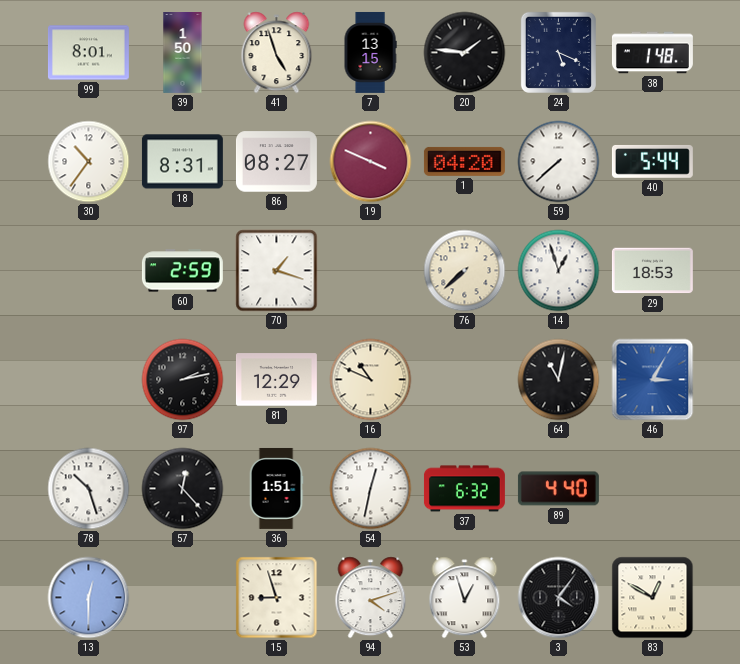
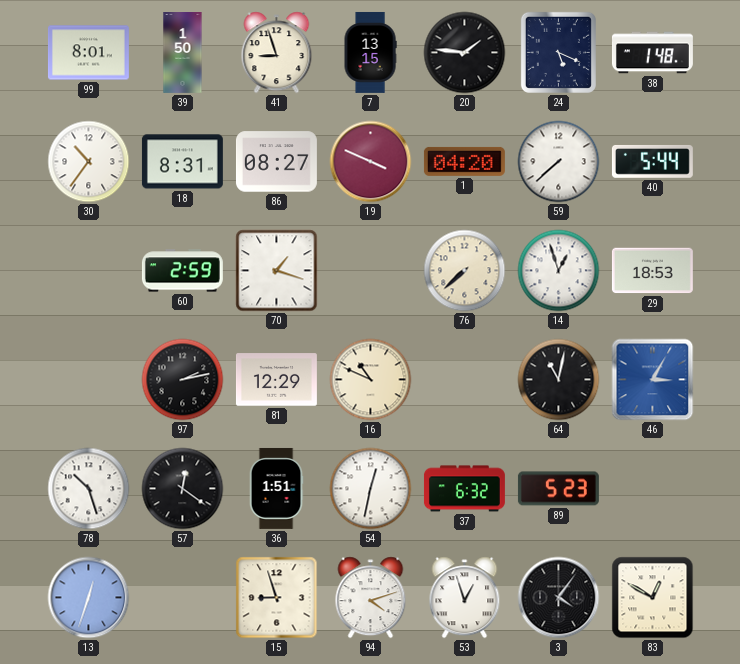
41: 4:57 -> 8:57 (277, 53)
57: 12:23 -> 12:21 (183, 489)
89: 4:40 -> 5:23 (558, 489)
13: 12:30 -> 12:33 (89, 598)
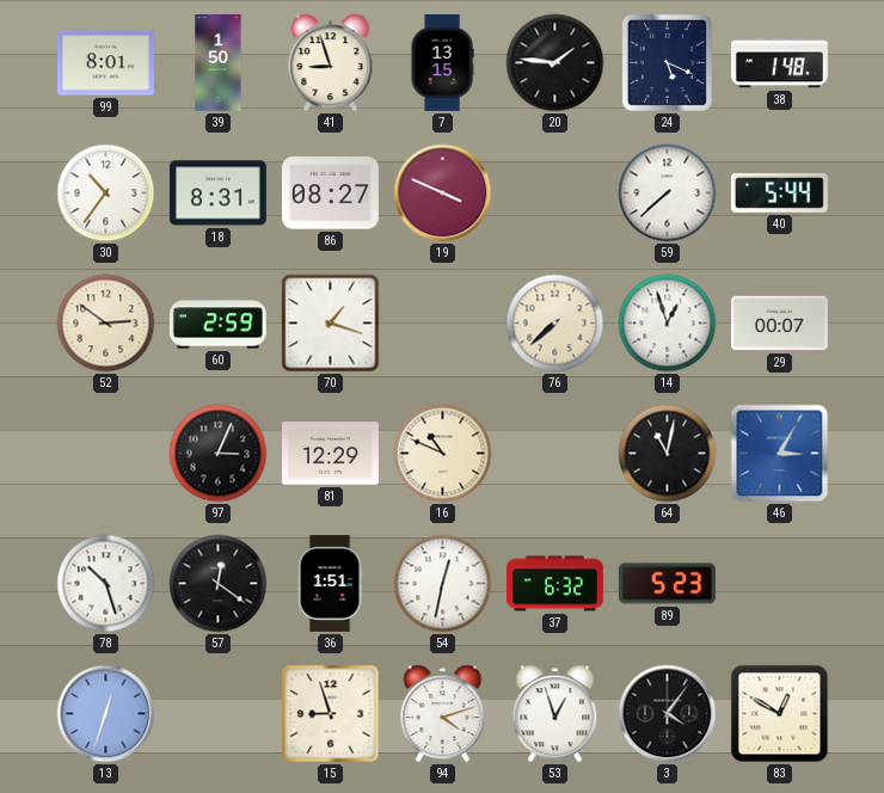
1: 04:20 -> none (464, 161)
52: none -> 2:51 (106, 324)
29: 18:53 -> 00:07 (779, 324)
97: 2:13 -> 3:04 (219, 454)
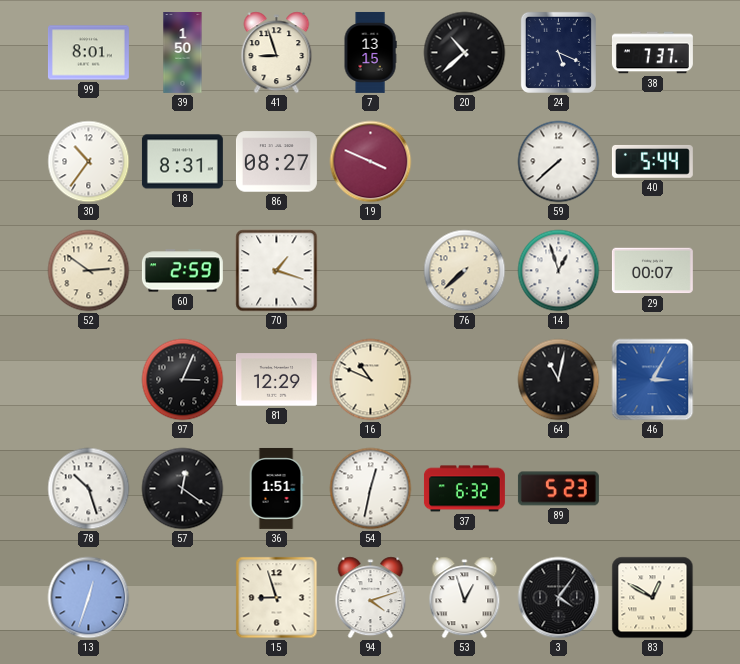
20: 1:46 -> 10:38 (465, 53)
38: 1:48 -> 7:37 (652, 53)
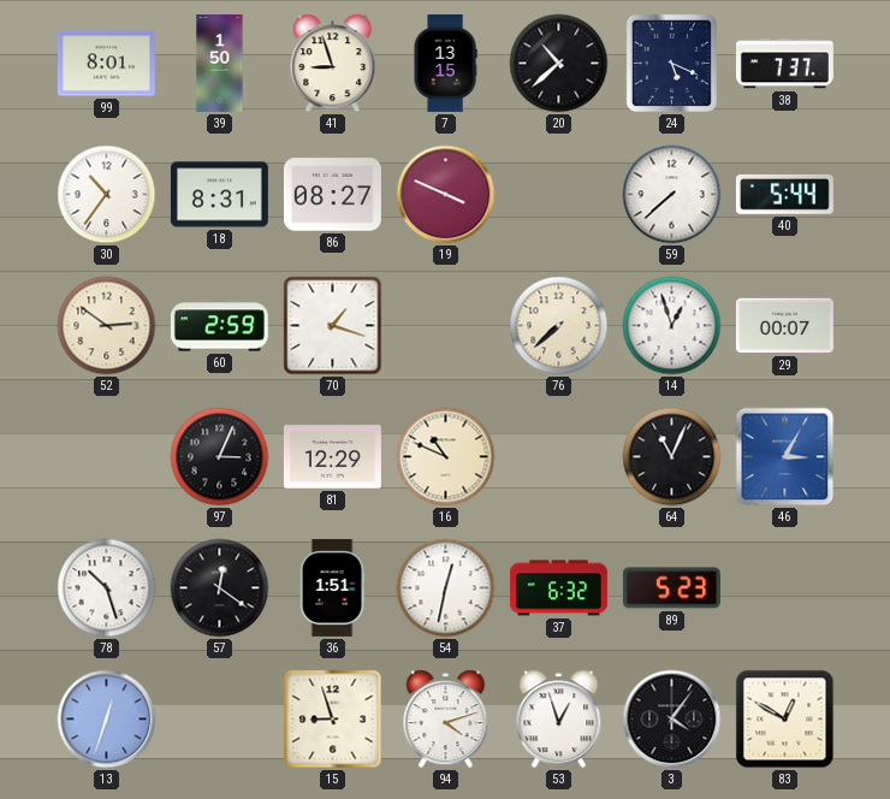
64: 11:02 -> 11:04 (672, 457)
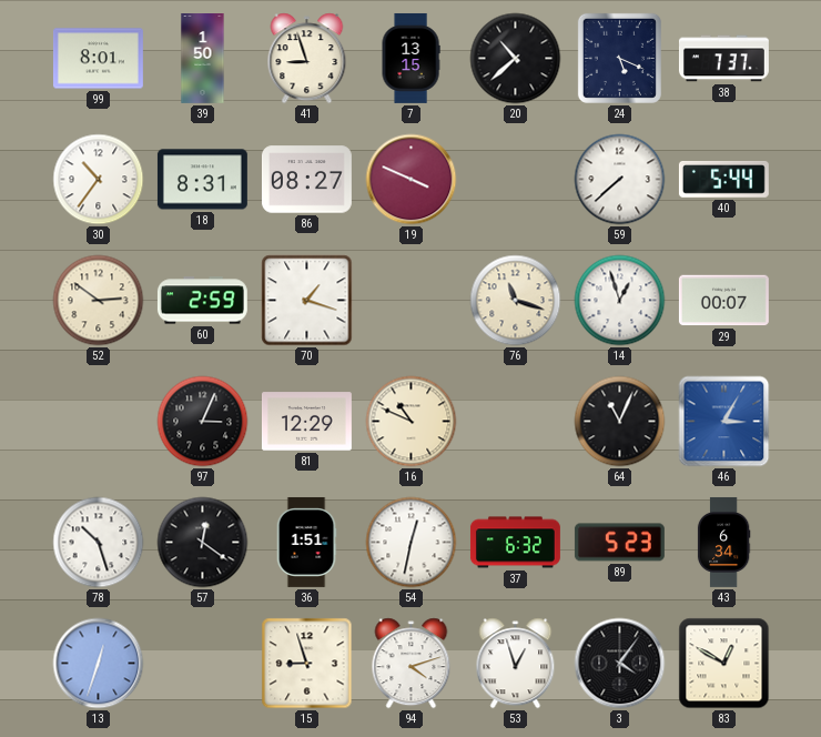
76: 7:38 -> 11:18 (516, 301)
43: none -> 6:34 (723, 542)
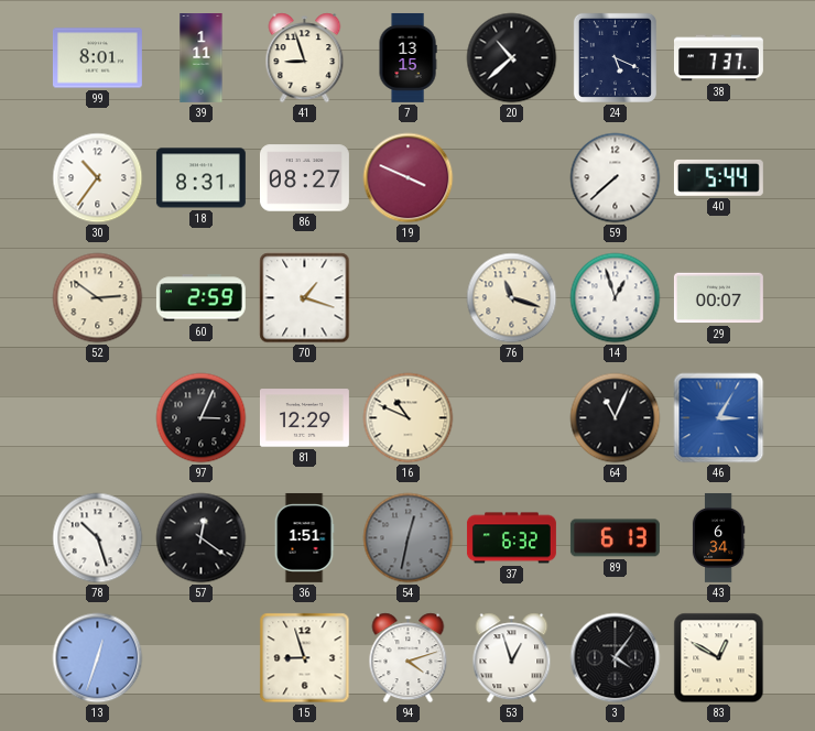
39: 1:50 -> 1:11 (202, 58)
54 dial: white -> grey (409, 538)
89: 5:23 -> 6:13 (615, 538)
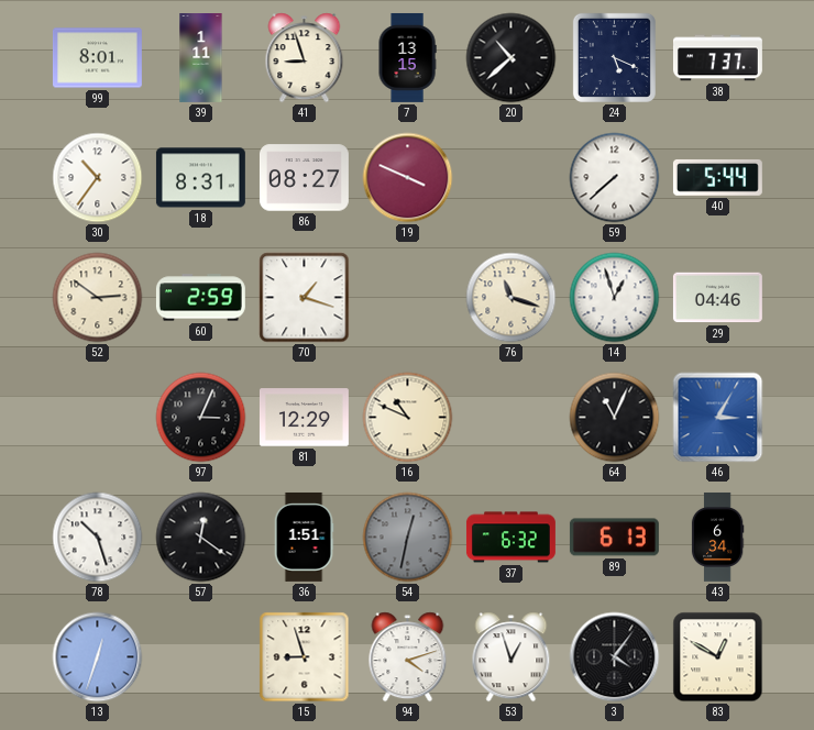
29: 00:07 -> 04:46 (717, 298)
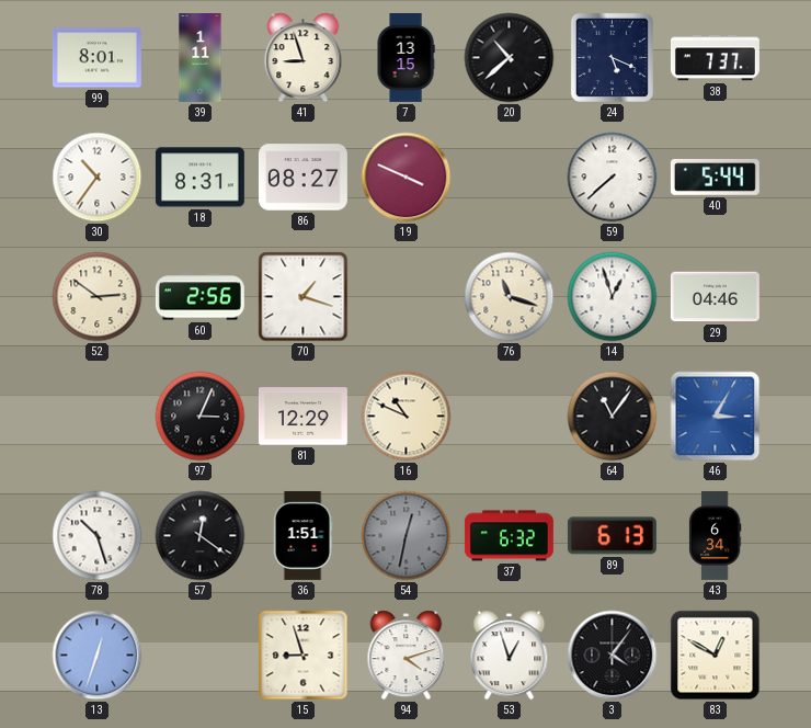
60: 2:59 -> 2:56 (199, 297)
64: 11:04 -> 11:06 (613, 417)
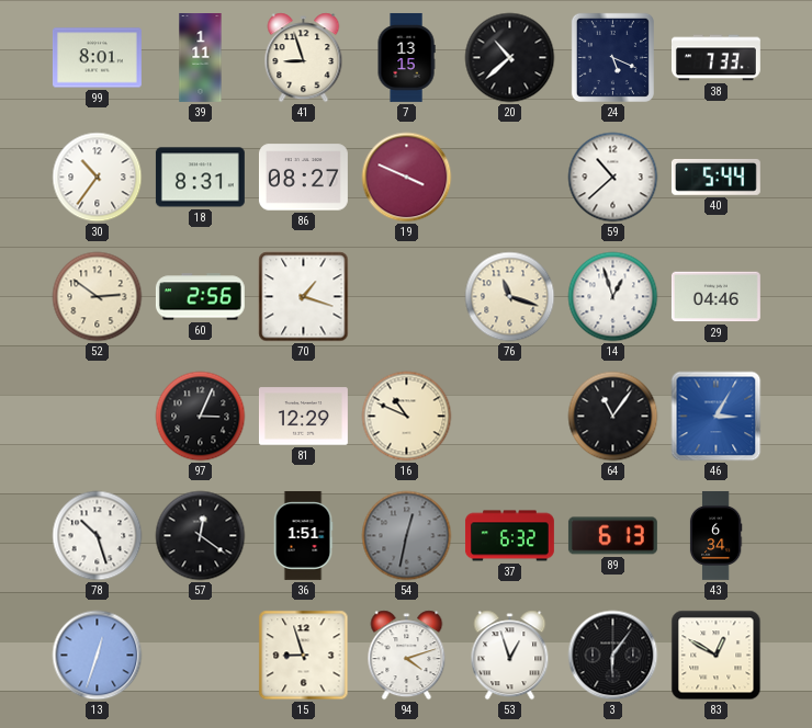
38: 7:37 -> 7:33 (715, 58)
59: 7:38 -> 10:38 (613, 178)
3: 4:06 -> 6:06 (613, 656)
